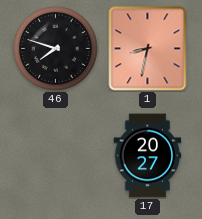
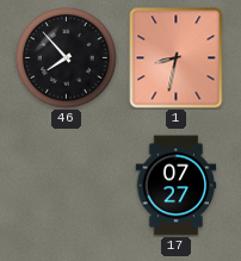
46: 7:48 -> 7:53 (66, 57)
17: 20:27 -> 07:27 (177, 186)
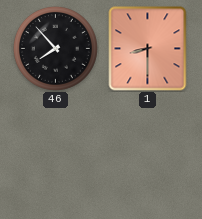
1: 8:32 -> 8:30 (148, 49)
17: 07:27 -> none (177, 186)
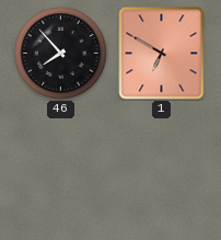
1: 8:30 -> 6:50 (162, 54)
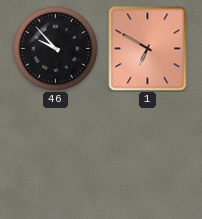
46: 7:53 -> 9:53 (55, 48)
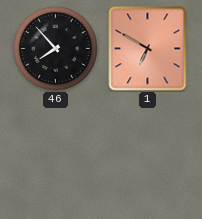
46: 9:53 -> 7:53 (55, 48)
